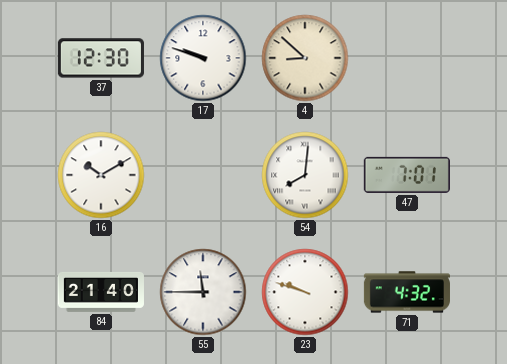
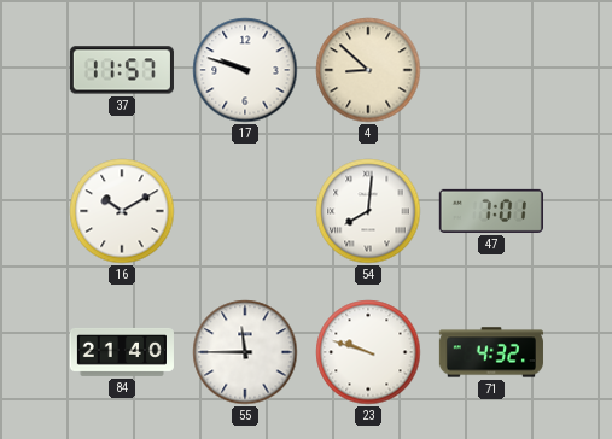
37: 12:30 -> 11:57 (122, 70)
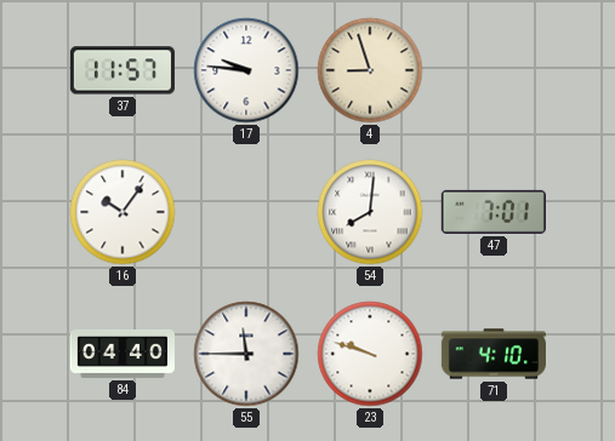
17: 9:48 -> 9:46 (246, 70)
4: 8:52 -> 8:57 (370, 70)
16: 10:10 -> 10:06 (123, 212)
84: 21:40 -> 04:40 (123, 354)
71: 4:32 -> 4:10 (494, 354)
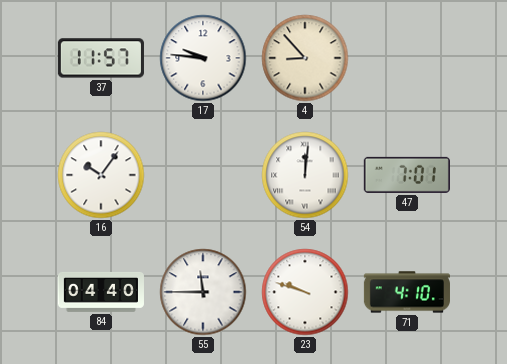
4: 8:57 -> 8:53 (305, 58)
54: 8:01 -> 12:01 (305, 175)
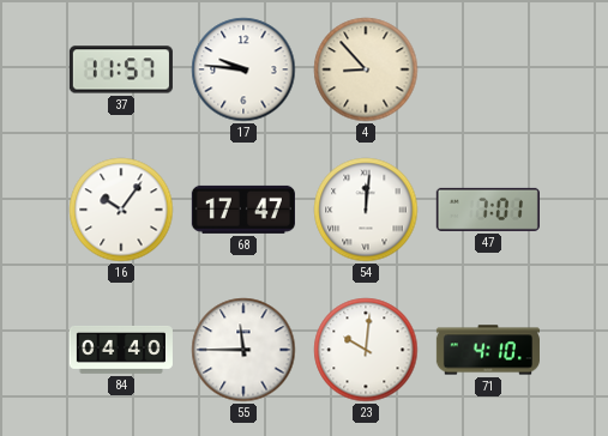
68: none -> 17:47 (243, 210)
23: 9:48 -> 10:01 (366, 350)
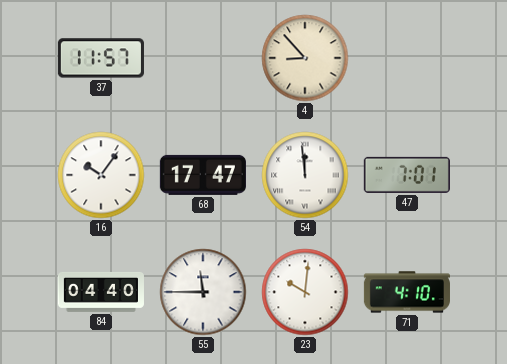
17: 9:46 -> none (243, 69)
54: 12:01 -> 11:59 (305, 175)
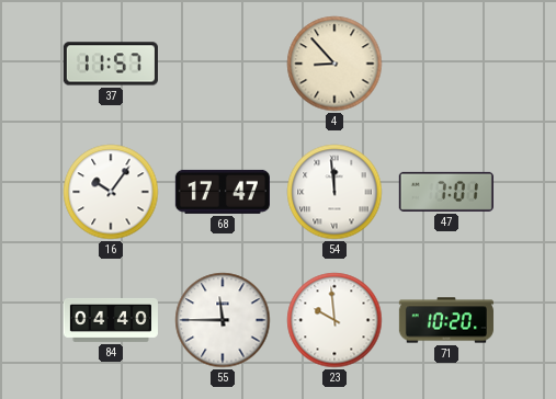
23: 10:01 -> 9:59 (334, 320)
71: 4:10 -> 10:20 (446, 320)
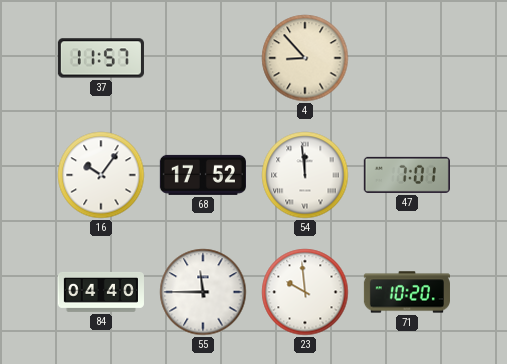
68: 17:47 -> 17:52 (203, 175)
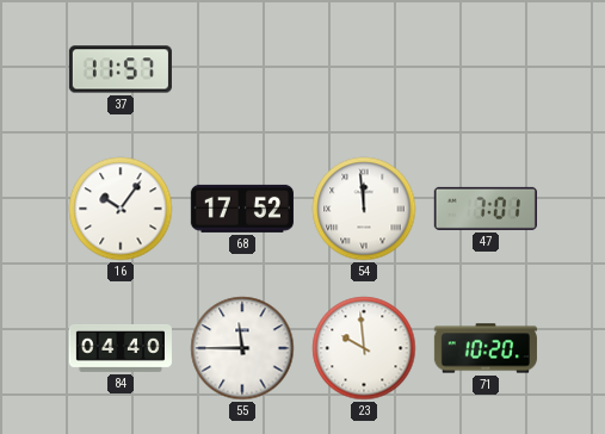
4: 8:53 -> none (305, 58)
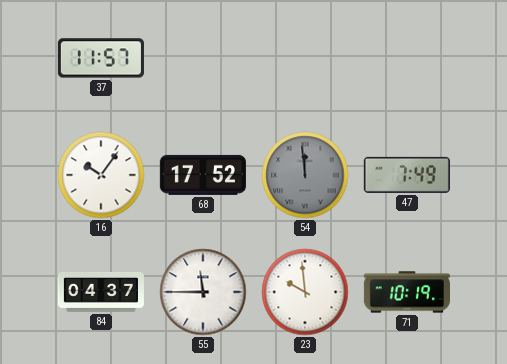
54 dial: white -> grey (305, 175)
47: 7:01 -> 7:49 (407, 175)
84: 04:40 -> 04:37 (101, 292)
71: 10:20 -> 10:19 (407, 292)
